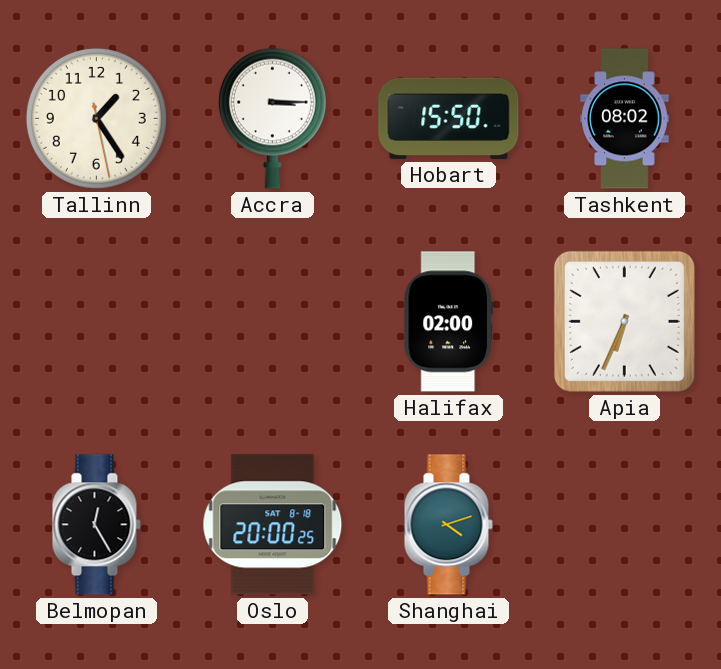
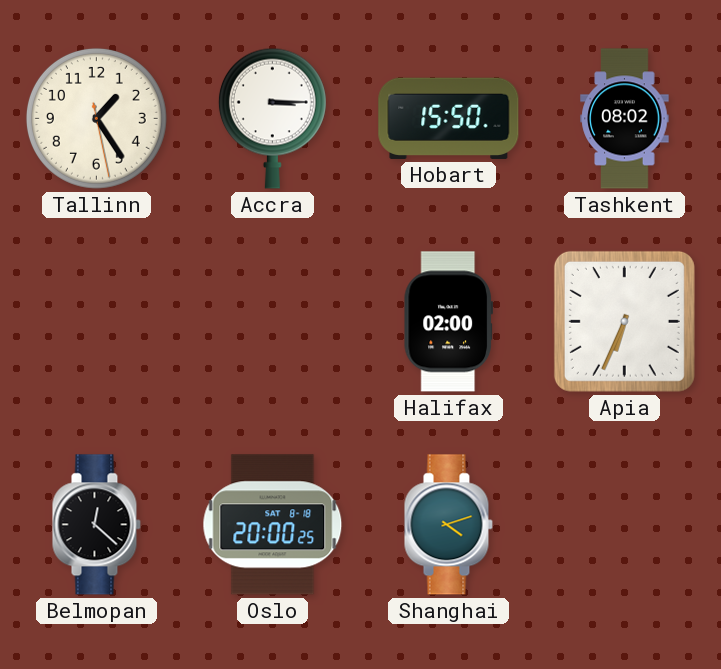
Belmopan: 12:25 -> 12:22 (96, 525)
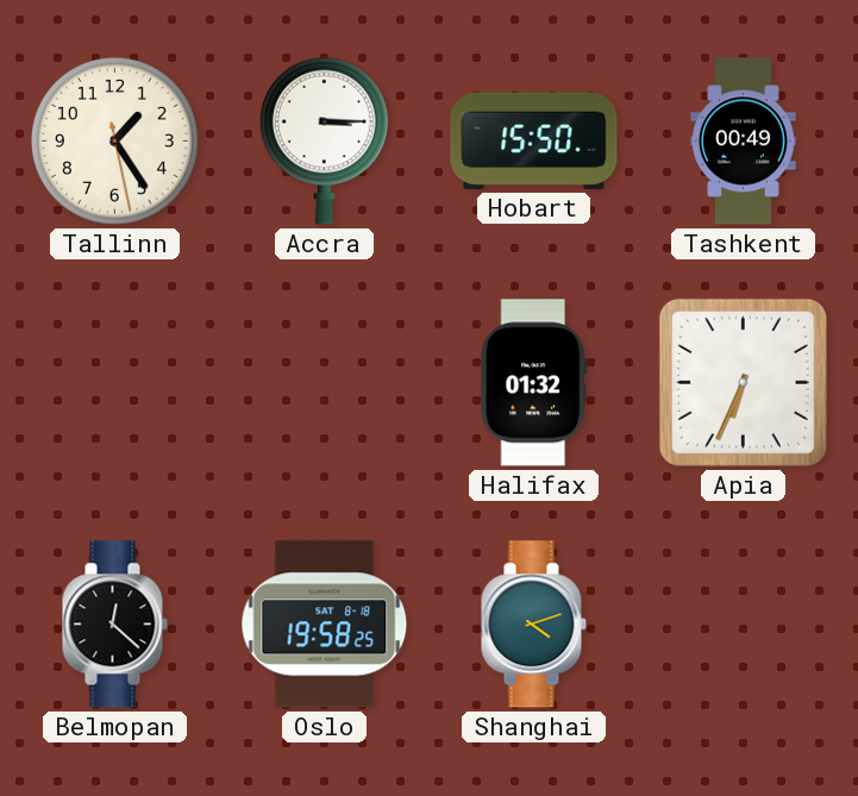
Tashkent: 08:02 -> 00:49 (744, 142)
Halifax: 02:00 -> 01:32 (533, 383)
Oslo: 20:00 -> 19:58 (325, 625)
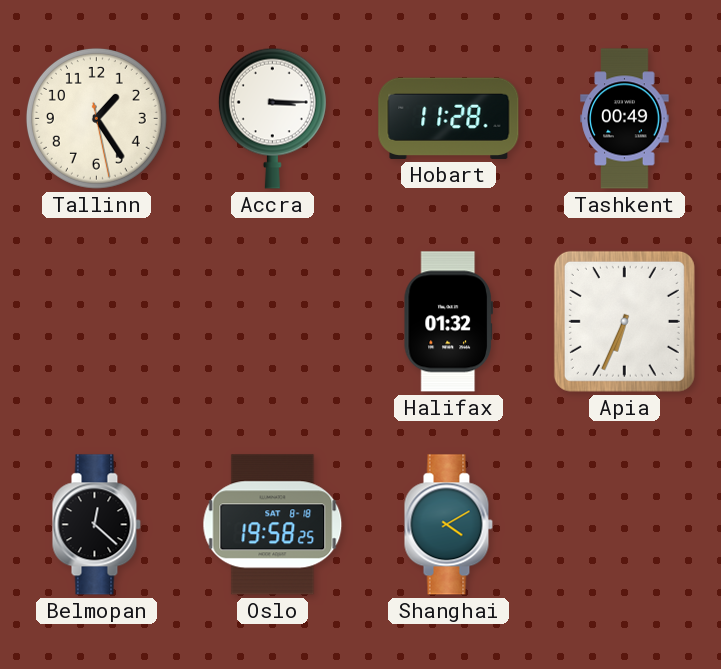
Hobart: 15:50 -> 11:28 (449, 118)
Shanghai: 4:12 -> 4:10 (448, 525)
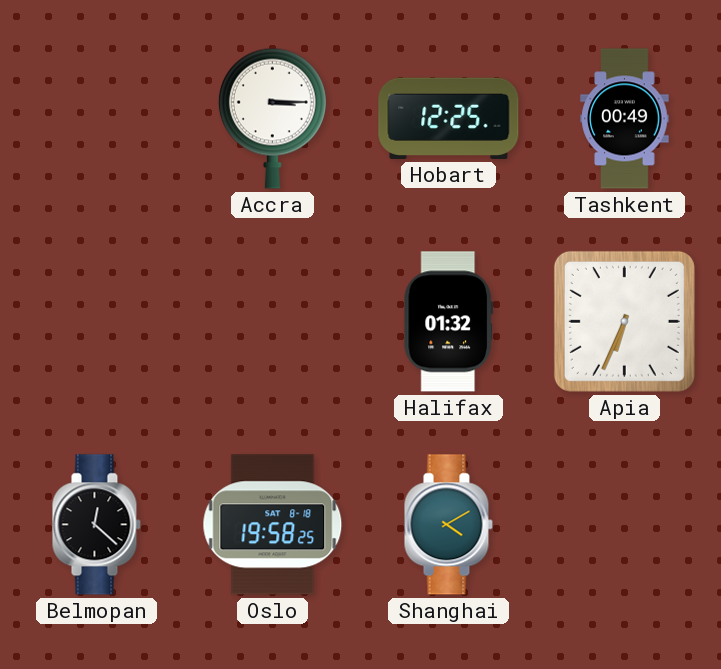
Tallinn: 1:24 -> none (96, 118)
Hobart: 11:28 -> 12:25 (449, 118)
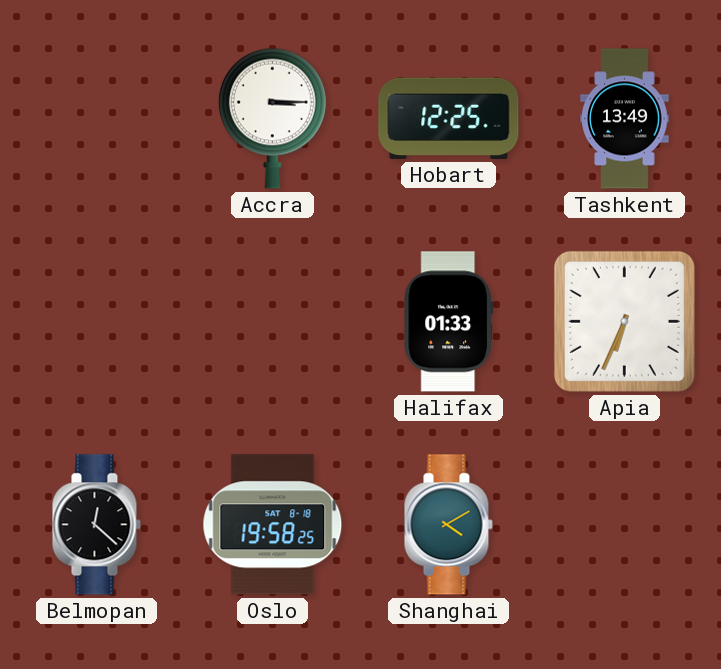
Tashkent: 00:49 -> 13:49 (625, 119)
Halifax: 01:32 -> 01:33 (448, 322)
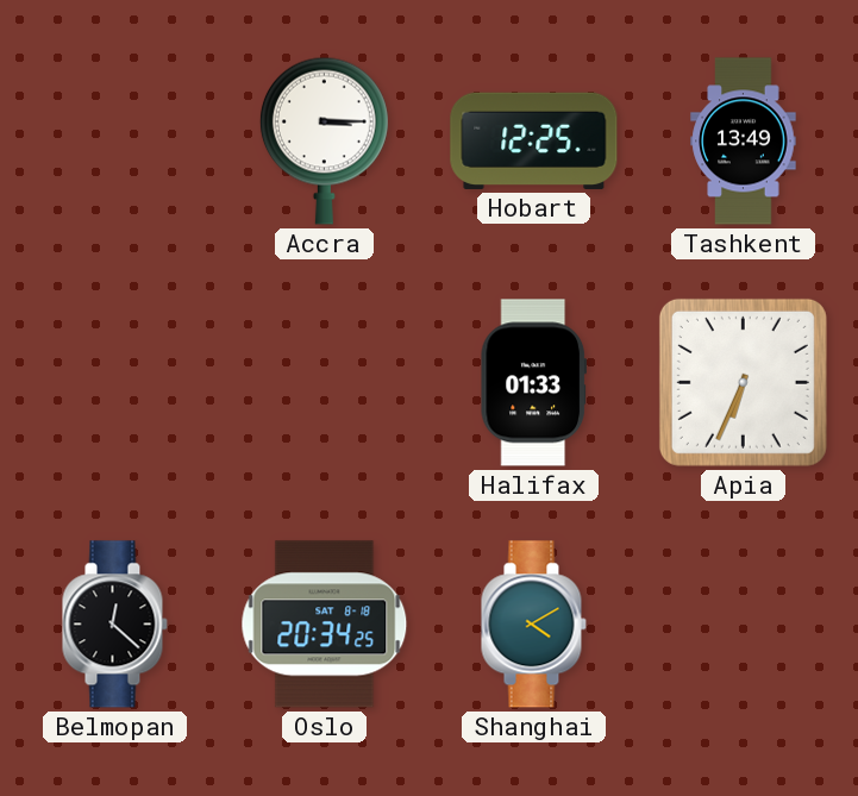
Oslo: 19:58 -> 20:34 (325, 625)
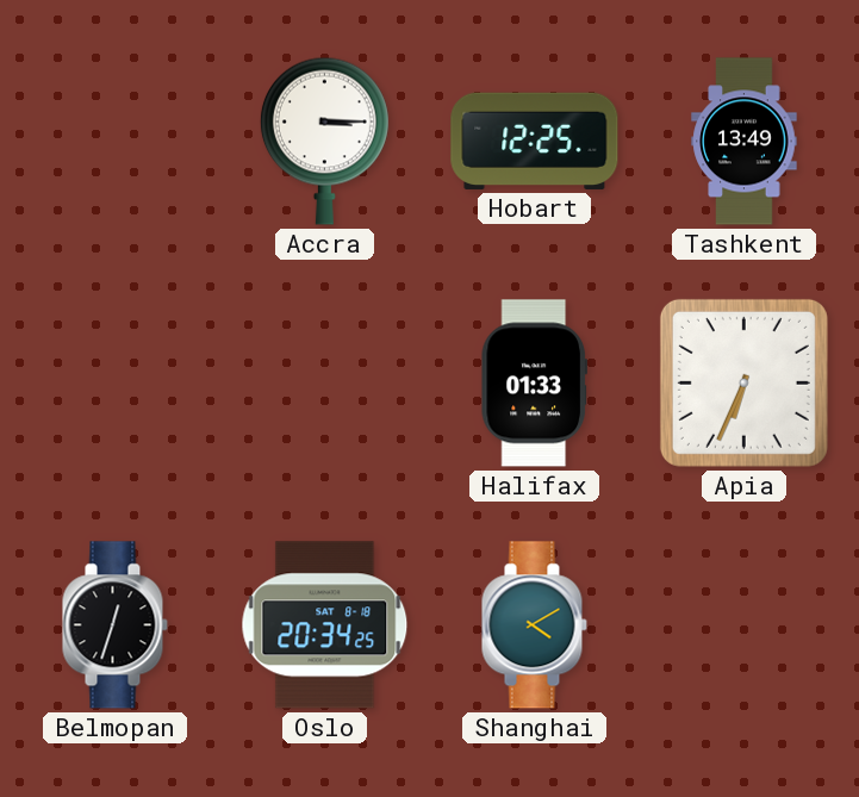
Belmopan: 12:22 -> 12:33 (114, 625)
